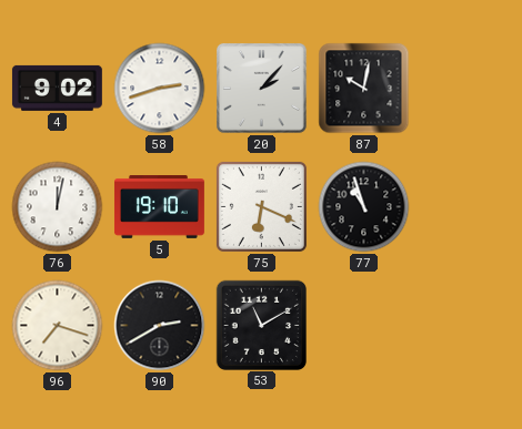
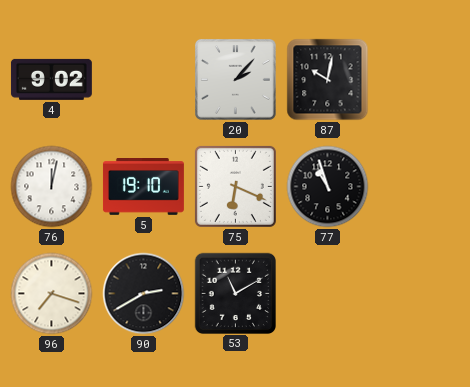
58: 2:42 -> none (160, 89)
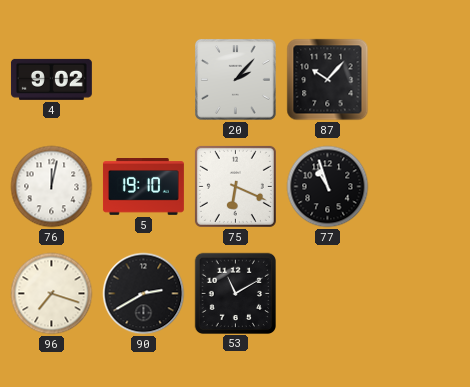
87: 10:02 -> 10:07 (328, 80)
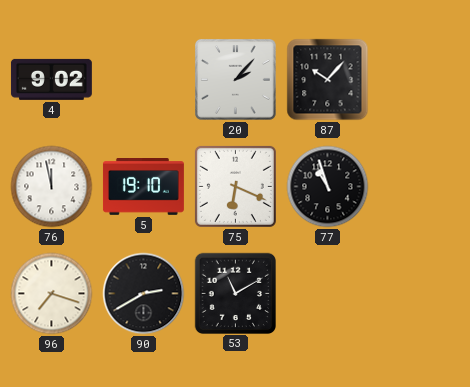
76: 12:02 -> 11:58 (52, 187)
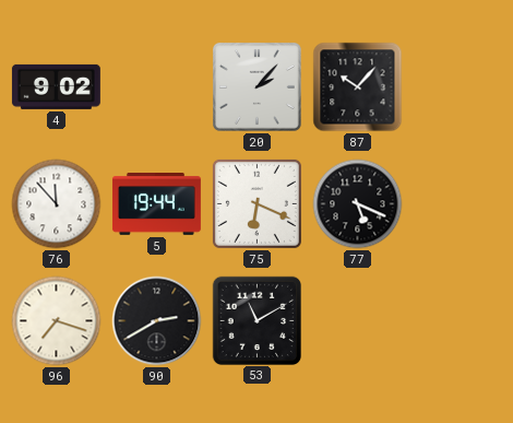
76: 11:58 -> 11:53 (57, 204)
5: 19:10 -> 19:44 (156, 204)
77: 10:57 -> 5:19 (358, 204)
